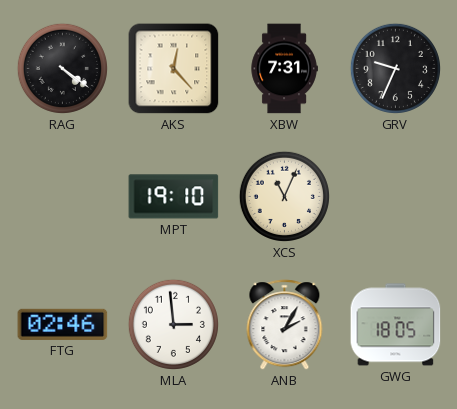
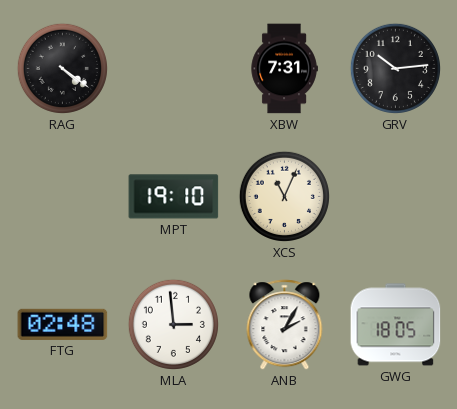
AKS: 12:23 -> none (174, 69)
GRV: 9:34 -> 10:14 (395, 68)
FTG: 02:46 -> 02:48 (63, 324)
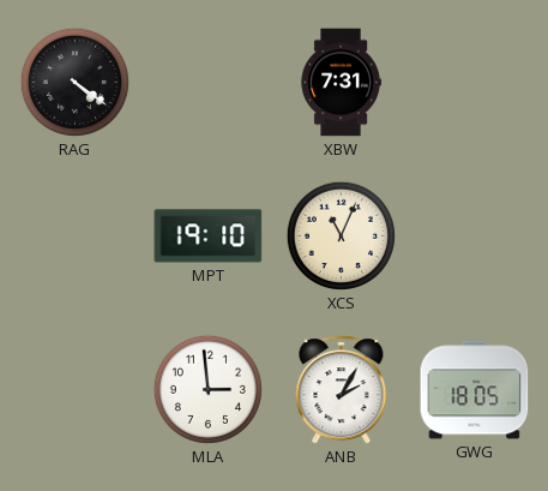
GRV: 10:14 -> none (395, 68)
FTG: 02:48 -> none (63, 324)
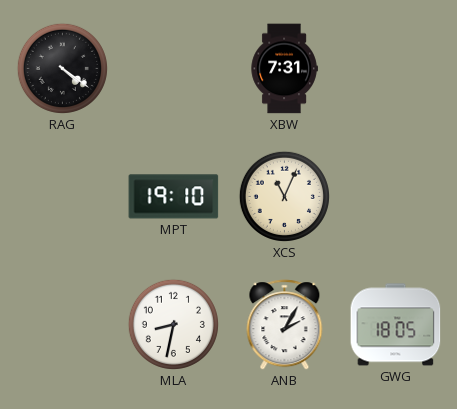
MLA: 2:59 -> 8:32 (173, 324)
